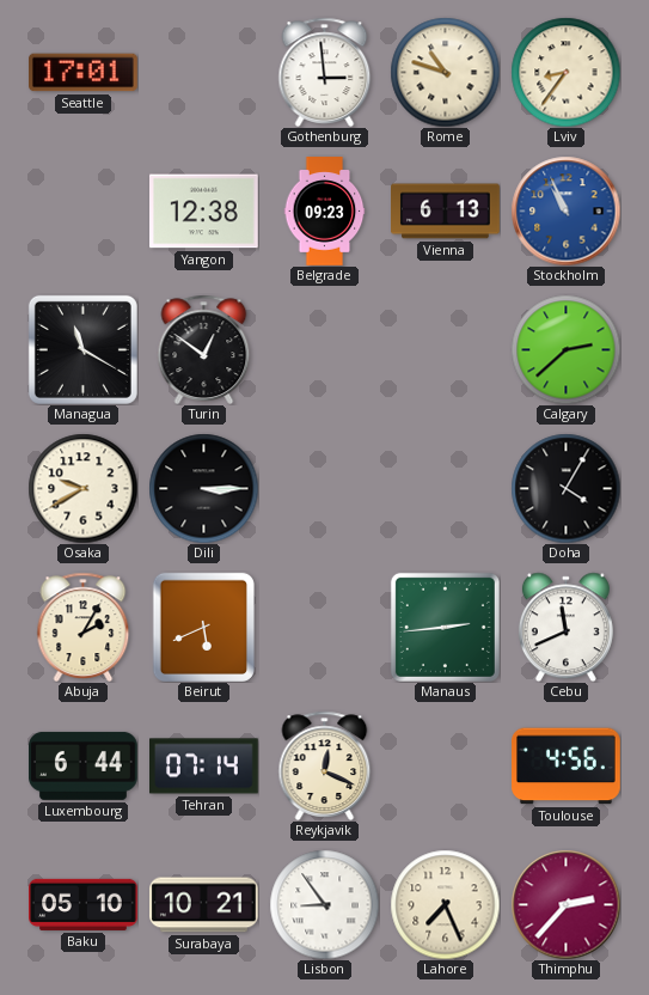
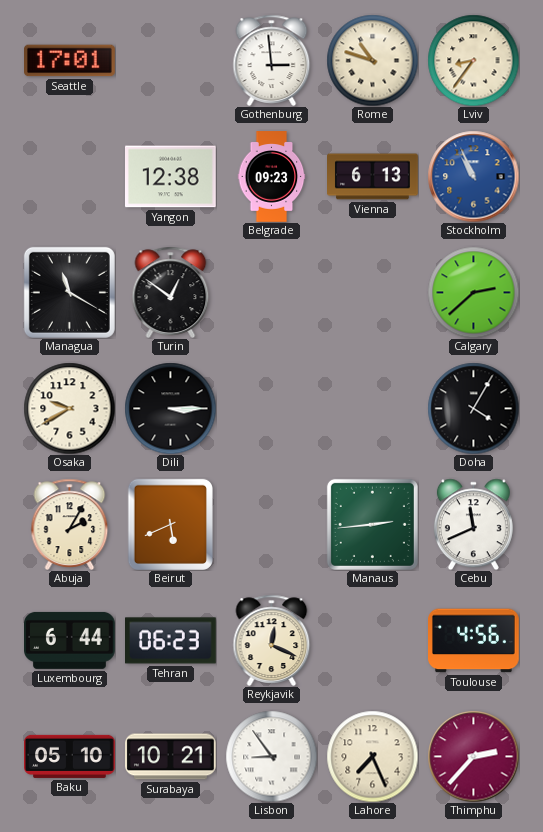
Tehran: 07:14 -> 06:23 (171, 641)
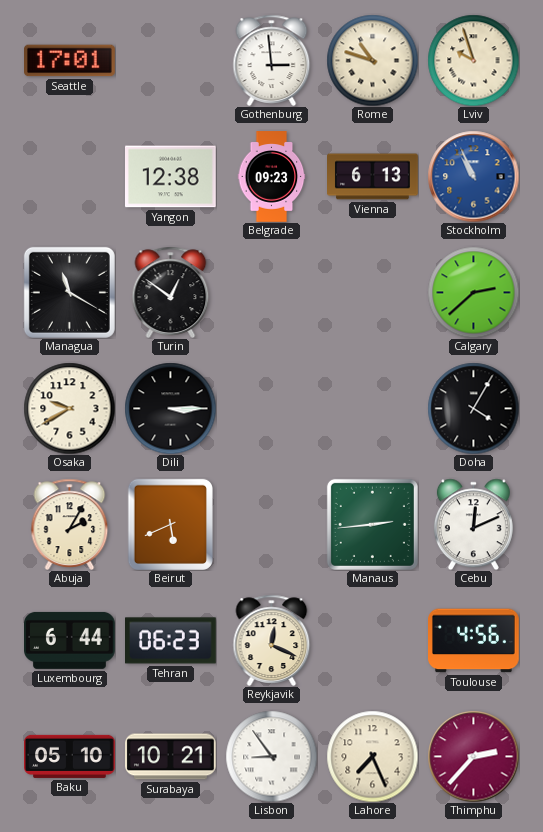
Lviv: 8:36 -> 9:57 (473, 60)
Cebu: 11:41 -> 12:11 (473, 524)
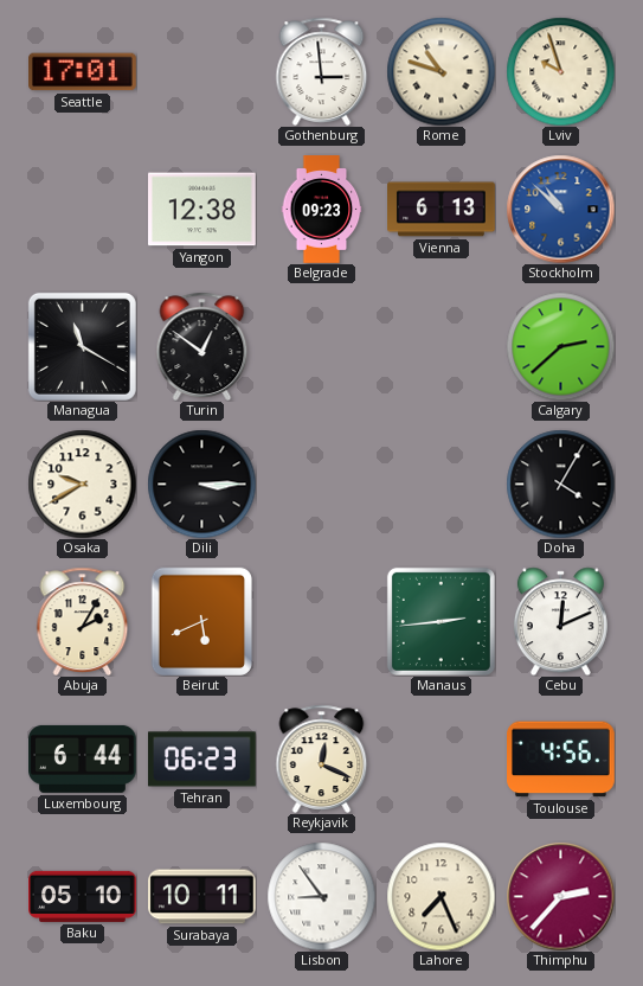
Stockholm: 10:56 -> 10:52 (560, 209)
Surabaya: 10:21 -> 10:11 (202, 897)
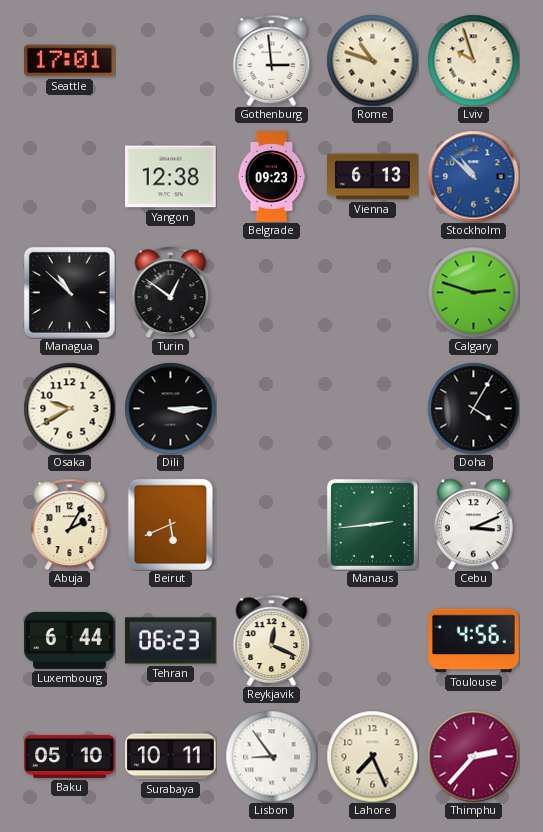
Managua: 11:20 -> 10:52 (69, 292)
Calgary: 2:38 -> 2:48 (473, 292)
Cebu: 12:11 -> 3:11 (473, 524)
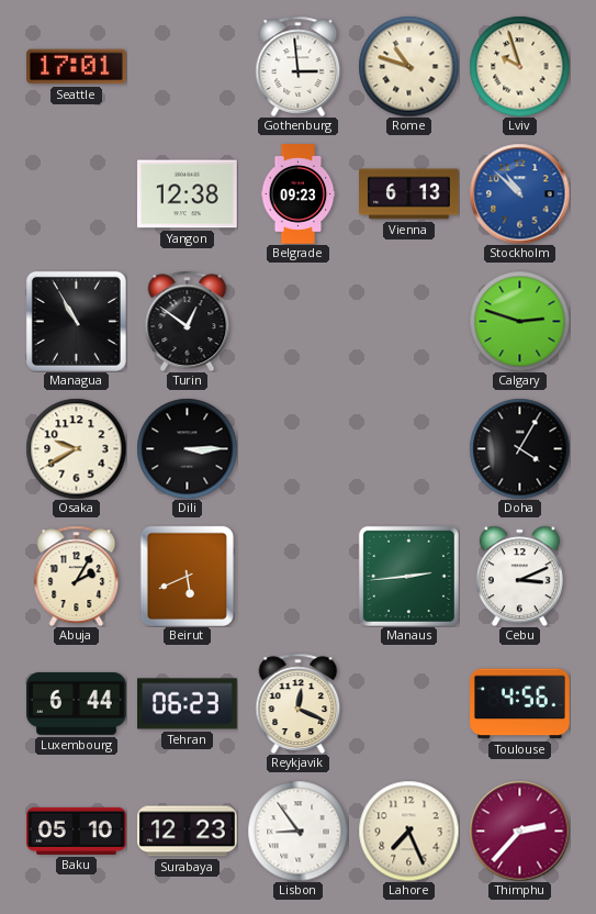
Managua: 10:52 -> 10:55 (76, 321)
Surabaya: 10:11 -> 12:23 (188, 832)
